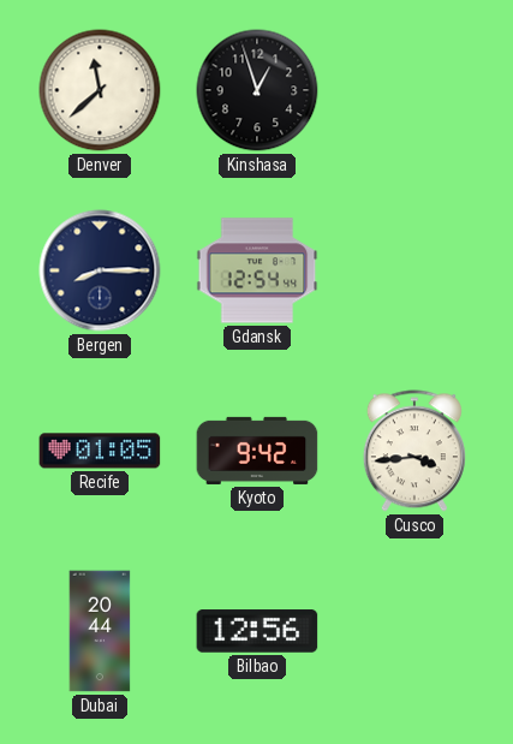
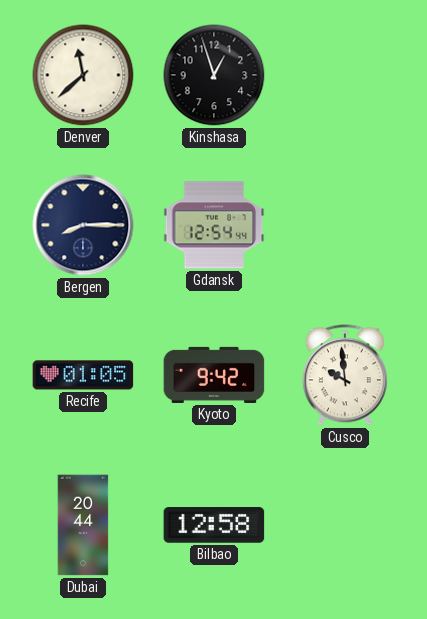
Cusco: 3:44 -> 9:59 (345, 375)
Bilbao: 12:56 -> 12:58 (214, 525)
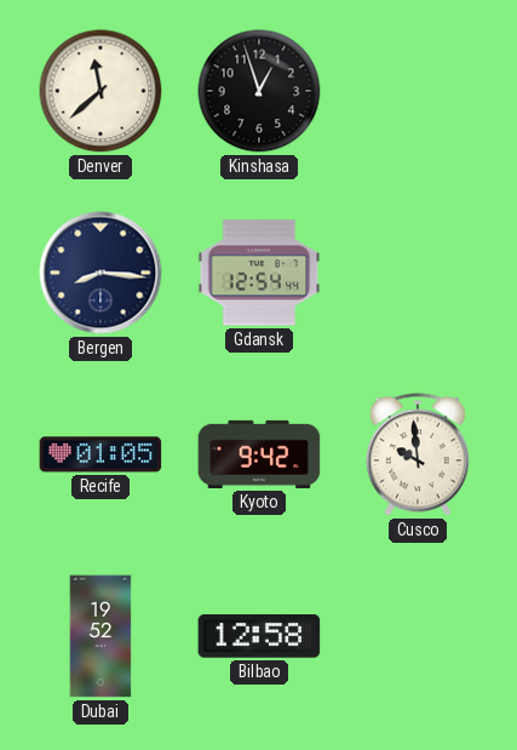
Bergen: 8:15 -> 8:16 (100, 273)
Dubai: 20:44 -> 19:52 (100, 636)
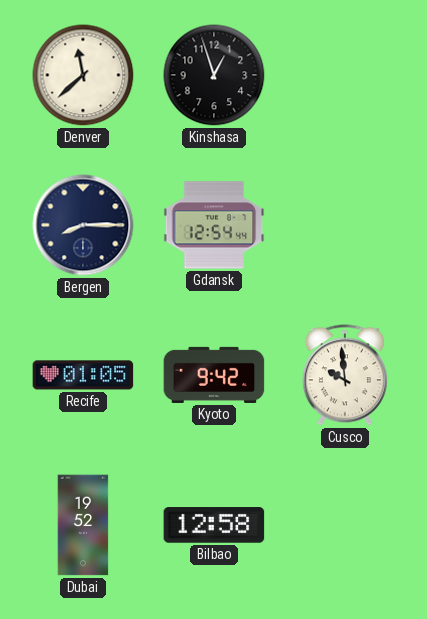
Bergen: 8:16 -> 8:15 (83, 225)
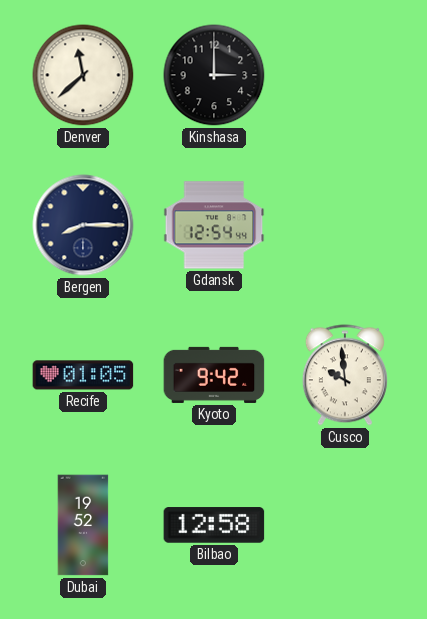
Kinshasa: 12:57 -> 3:00 (214, 75)
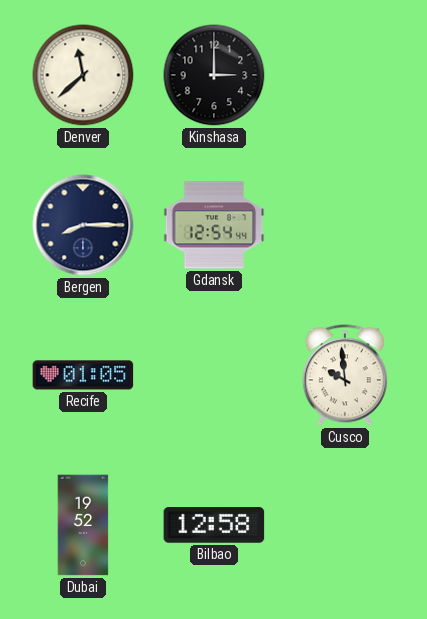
Kyoto: 9:42 -> none (214, 375)
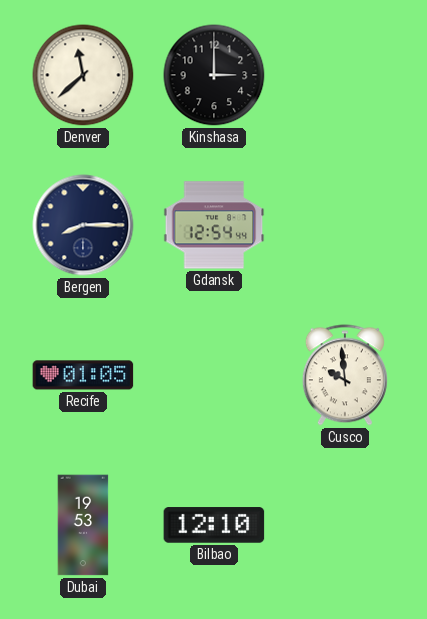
Dubai: 19:52 -> 19:53 (83, 525)
Bilbao: 12:58 -> 12:10 (214, 525)
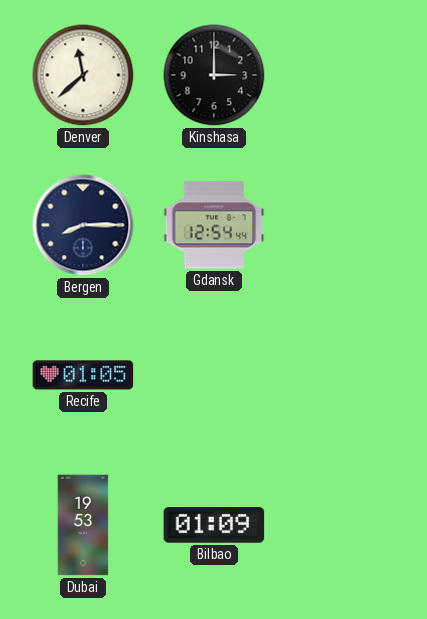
Cusco: 9:59 -> none (345, 375)
Bilbao: 12:10 -> 01:09 (214, 525)
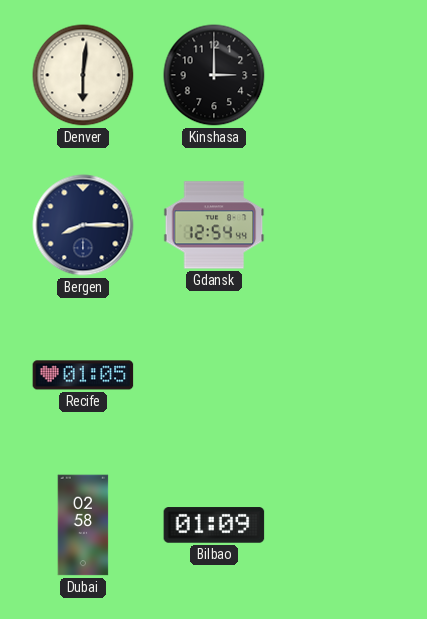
Denver: 11:38 -> 6:01 (83, 75)
Dubai: 19:53 -> 02:58 (83, 525)
